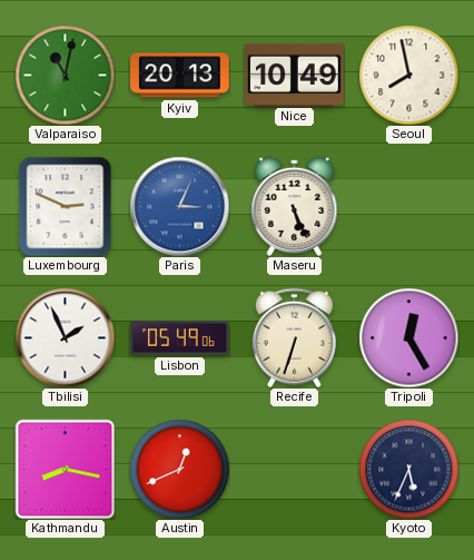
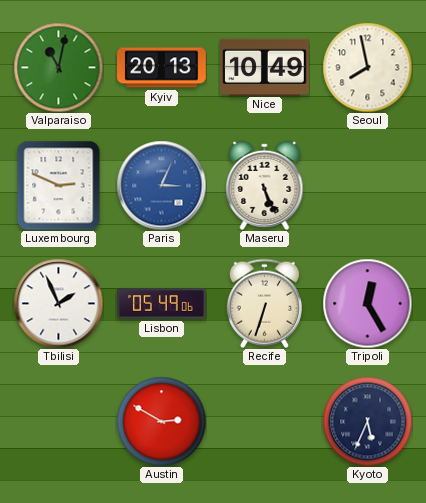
Kathmandu: 8:17 -> none (65, 469)
Austin: 12:41 -> 2:50 (161, 421)
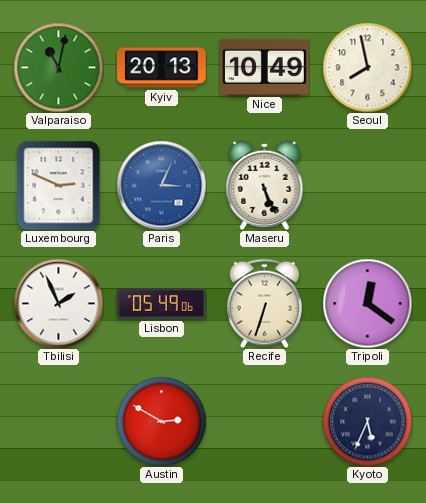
Tripoli: 12:25 -> 12:21 (367, 303)
